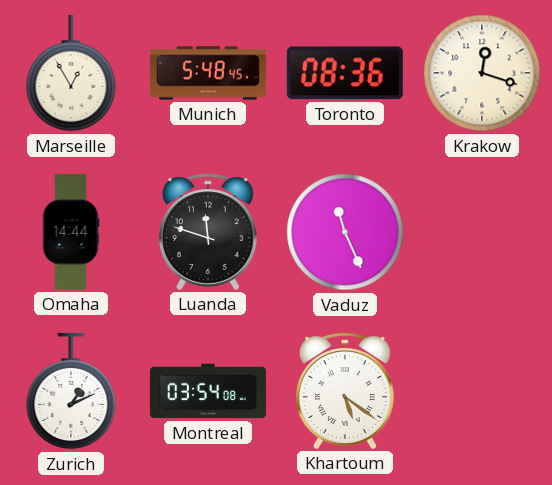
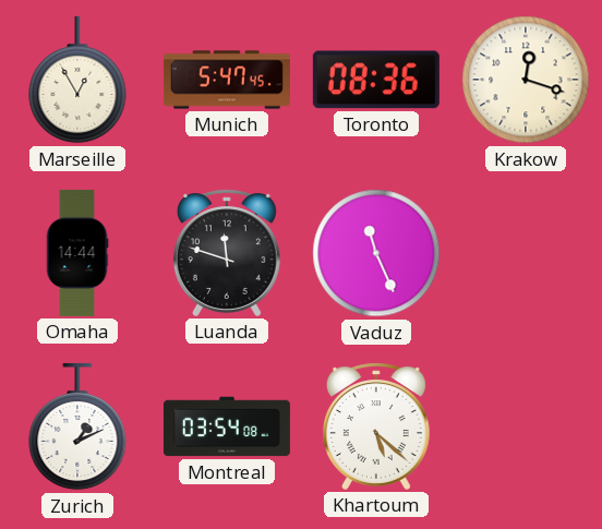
Munich: 5:48 -> 5:47 (227, 80)
Khartoum: 5:21 -> 5:22 (376, 426)
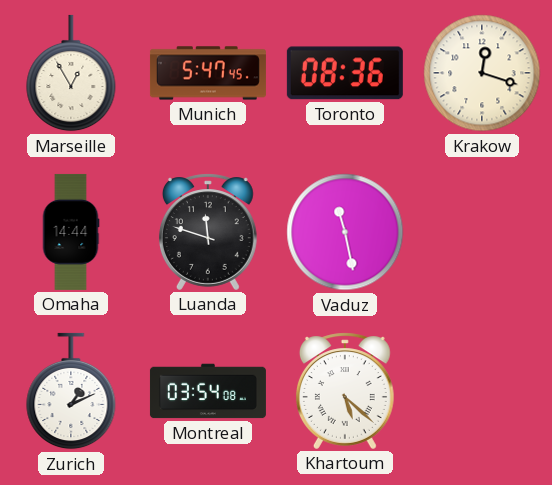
Vaduz: 11:26 -> 11:28 (345, 232)
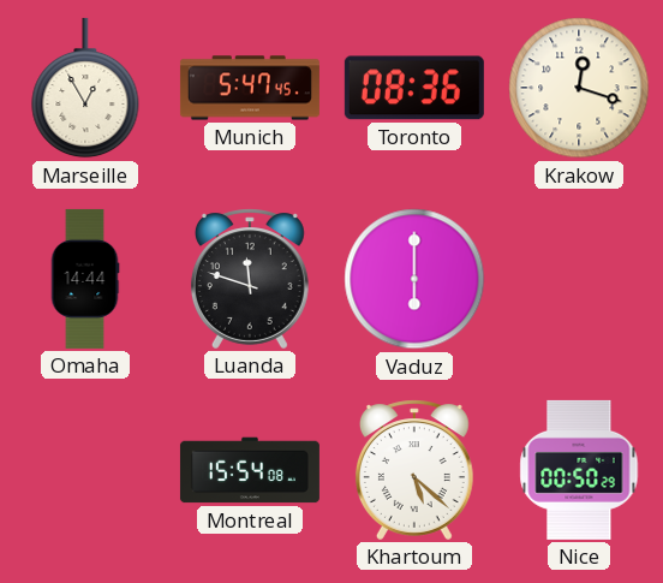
Vaduz: 11:28 -> 6:00 (414, 279)
Zurich: 1:11 -> none (71, 391)
Montreal: 03:54 -> 15:54 (250, 470)
Nice: none -> 00:50 (579, 470)
